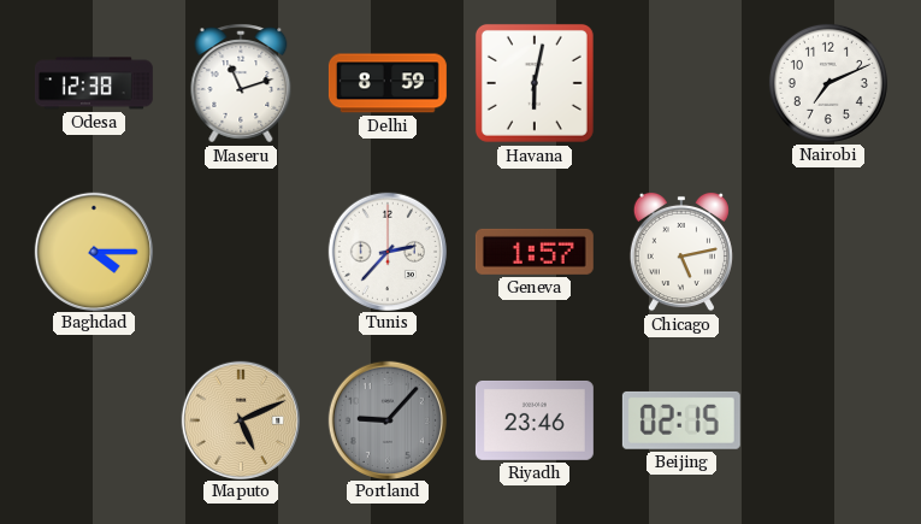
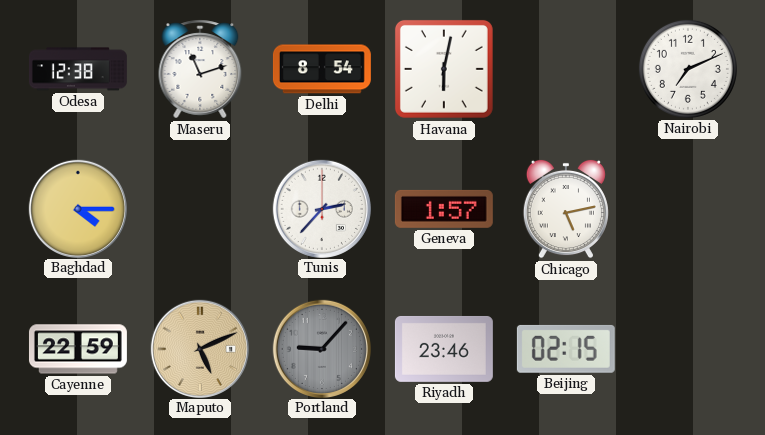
Delhi: 8:59 -> 8:54 (322, 69)
Cayenne: none -> 22:59 (78, 349)
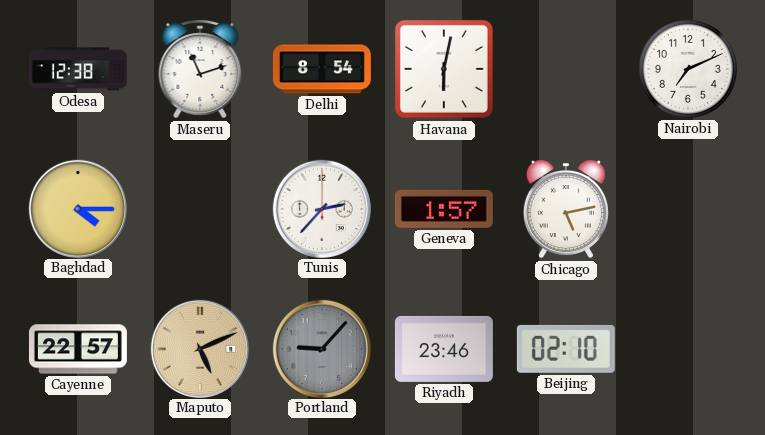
Cayenne: 22:59 -> 22:57 (78, 349)
Beijing: 02:15 -> 02:10 (566, 349)
